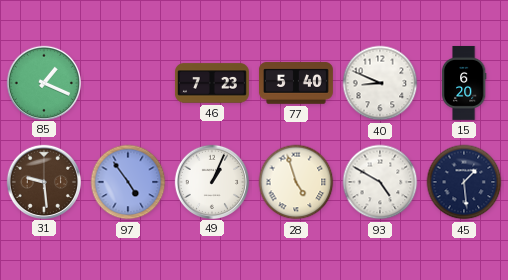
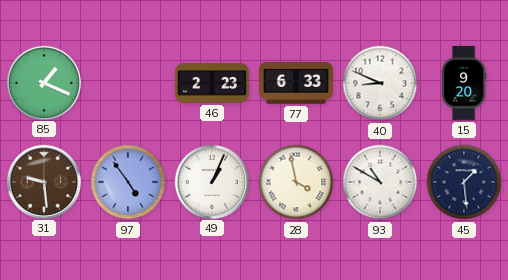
46: 7:23 -> 2:23 (212, 83)
77: 5:40 -> 6:33 (296, 83)
15: 6:20 -> 9:20 (464, 83)
28: 4:57 -> 3:58 (296, 182)
93: 4:50 -> 10:50 (380, 182)
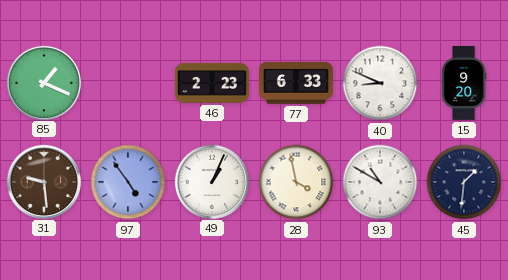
45: 1:29 -> 1:31 (464, 182)
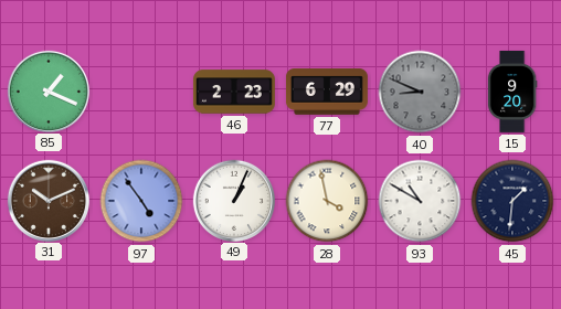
77: 6:33 -> 6:29 (327, 92)
40 dial: white -> grey (420, 92)
31: 9:29 -> 10:11 (47, 200)
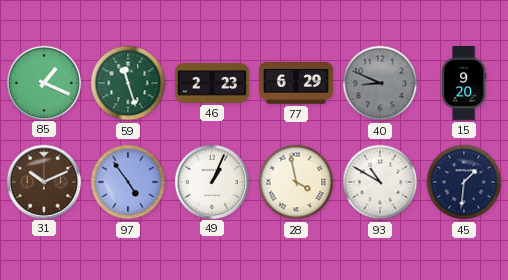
59: none -> 11:27 (128, 83)
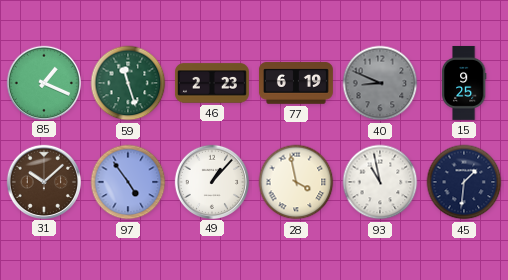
77: 6:29 -> 6:19 (296, 83)
15: 9:20 -> 9:25 (464, 83)
31: 10:11 -> 10:08 (43, 181)
49: 1:04 -> 1:07 (211, 181)
93: 10:50 -> 10:58 (380, 182)
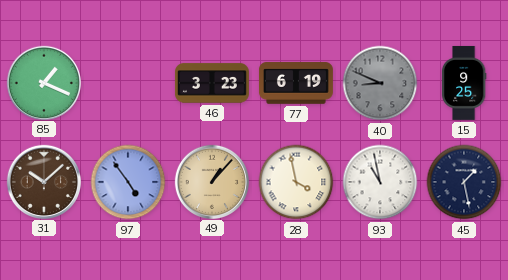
59: 11:27 -> none (128, 83)
46: 2:23 -> 3:23 (212, 83)
49 dial: white -> champagne (211, 181)
45: 1:31 -> 1:28 (464, 182)
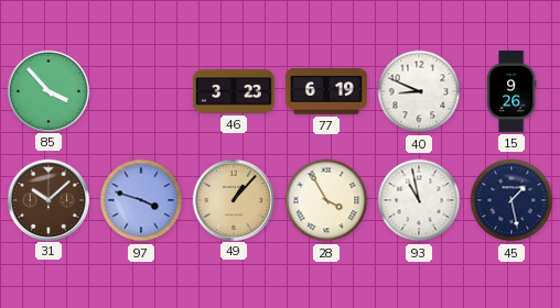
85: 1:19 -> 3:53 (47, 90)
40 dial: grey -> white (419, 91)
15: 9:25 -> 9:26 (511, 91)
97: 4:54 -> 3:48 (141, 200)
28: 3:58 -> 3:55 (326, 200)
